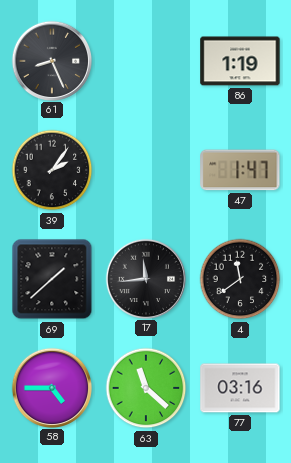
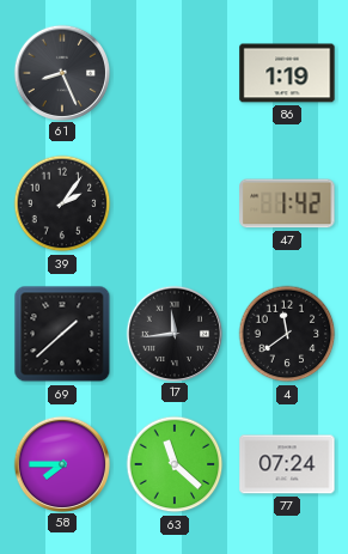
47: 1:47 -> 1:42 (287, 203)
58: 4:45 -> 7:45 (61, 463)
77: 03:16 -> 07:24 (287, 464)
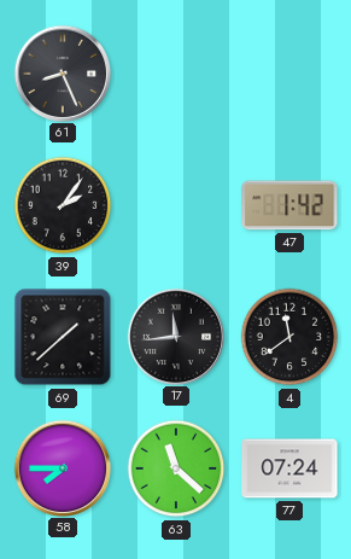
86: 1:19 -> none (287, 73)
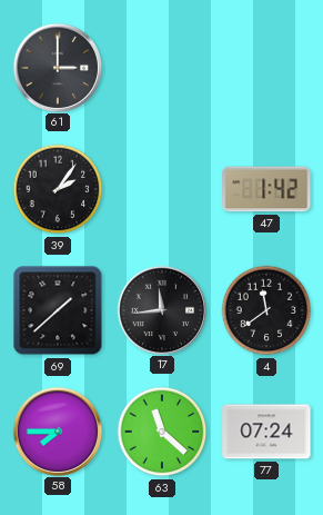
61: 8:26 -> 3:00 (57, 67)
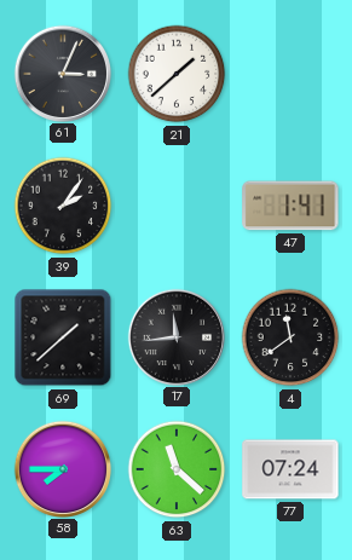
61: 3:00 -> 3:04 (62, 73)
21: none -> 1:38 (177, 74)
47: 1:42 -> 1:41 (290, 206)
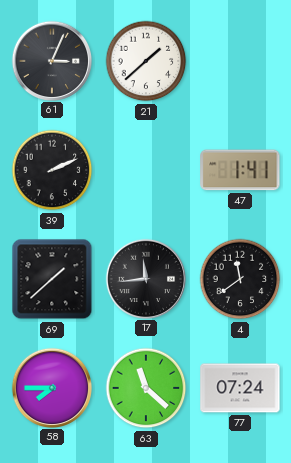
39: 2:06 -> 2:11 (52, 170)
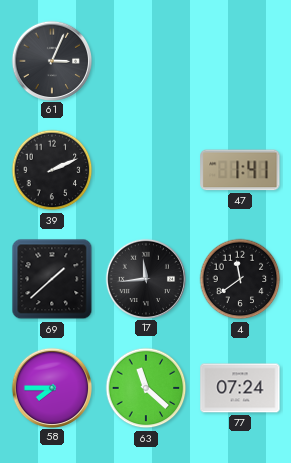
21: 1:38 -> none (146, 61)
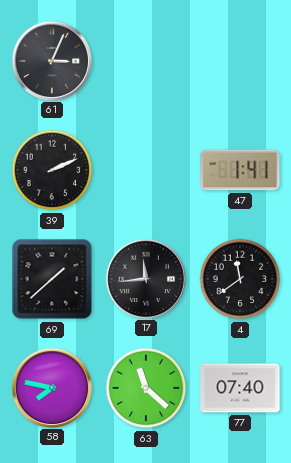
58: 7:45 -> 7:47 (51, 387)
77: 07:24 -> 07:40 (240, 388)
